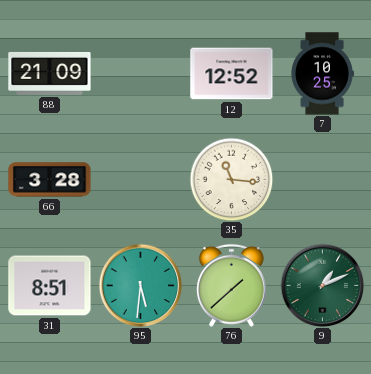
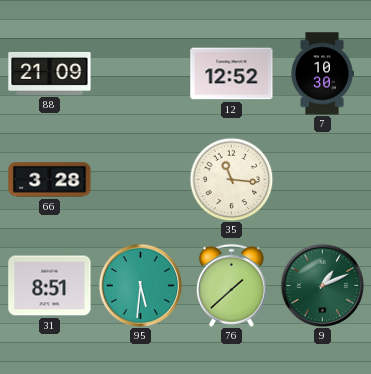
7: 10:25 -> 10:30 (322, 74)
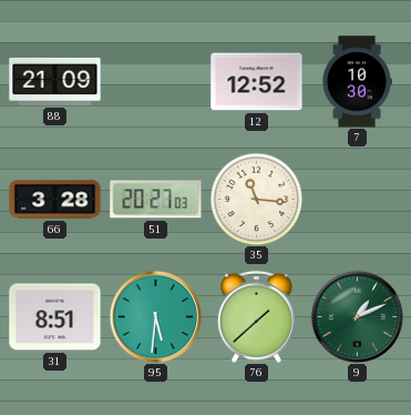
51: none -> 20:27 (156, 200)
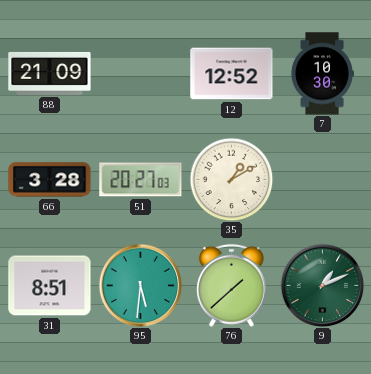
35: 11:16 -> 1:10 (231, 179)
